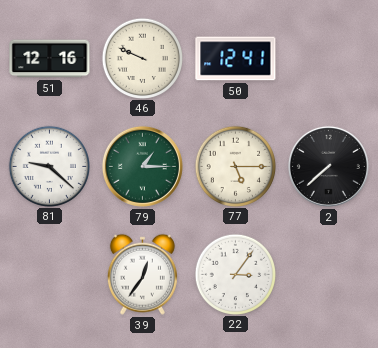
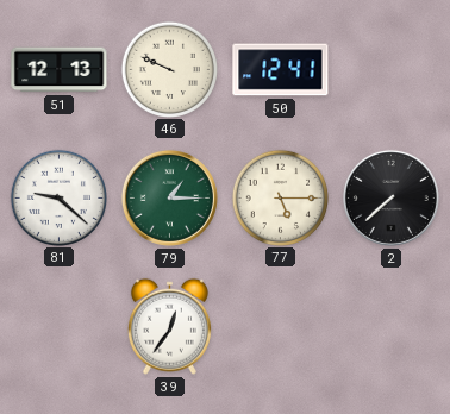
51: 12:16 -> 12:13 (60, 70)
22: 3:06 -> none (235, 274)
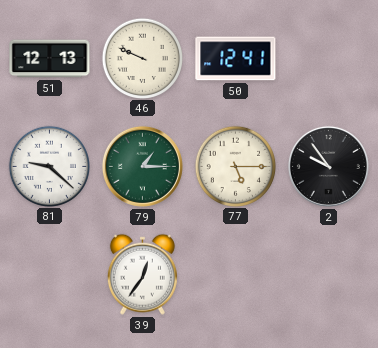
2: 7:38 -> 9:54 (328, 166)
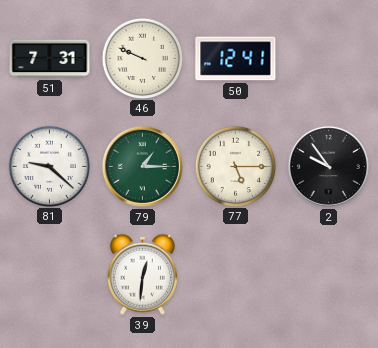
51: 12:13 -> 7:31 (50, 59)
39: 12:36 -> 12:31 (142, 274)
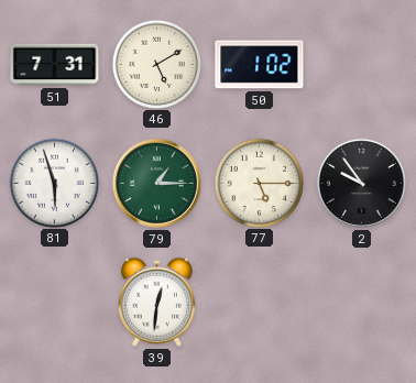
46: 9:49 -> 5:10 (156, 64)
50: 12:41 -> 1:02 (260, 65)
81: 9:22 -> 5:57 (54, 183)
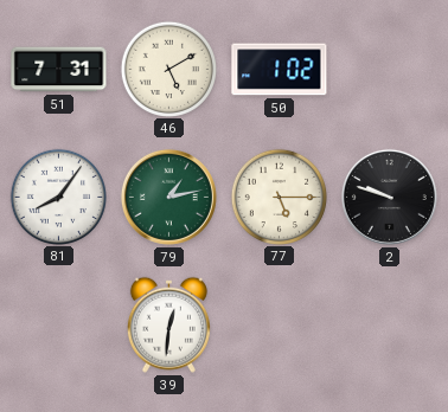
81: 5:57 -> 8:06 (58, 197)
79: 1:15 -> 1:13 (168, 197)
2: 9:54 -> 9:48 (389, 197)
